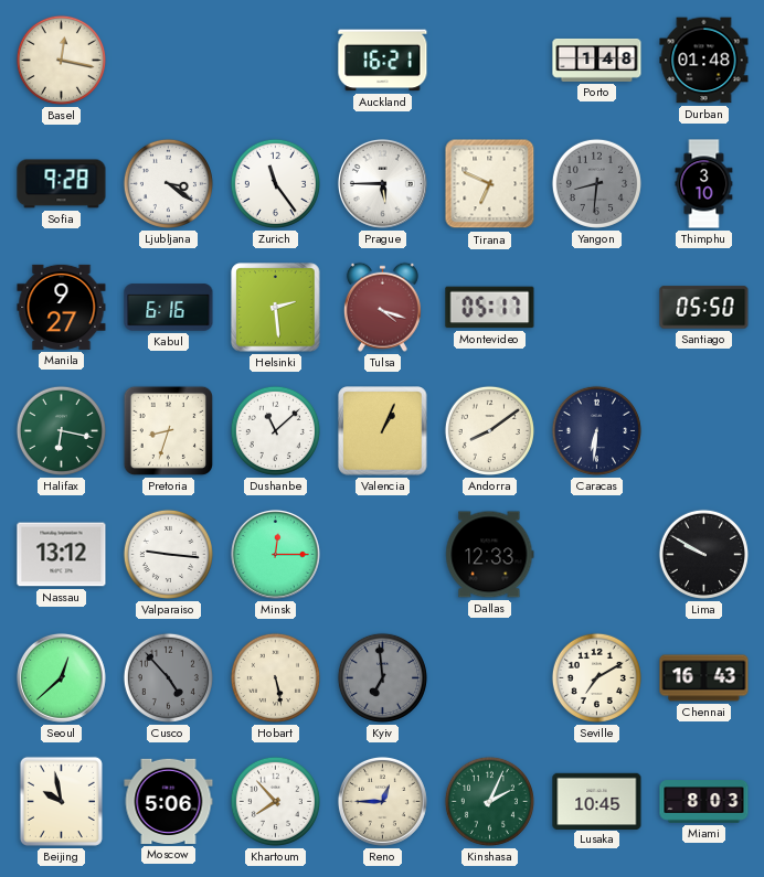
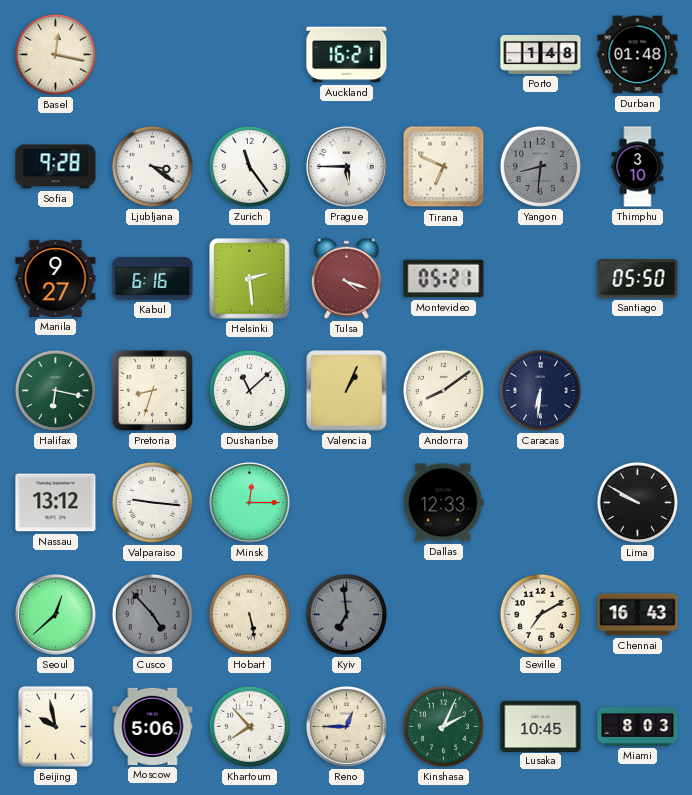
Montevideo: 05:17 -> 05:21 (444, 279)
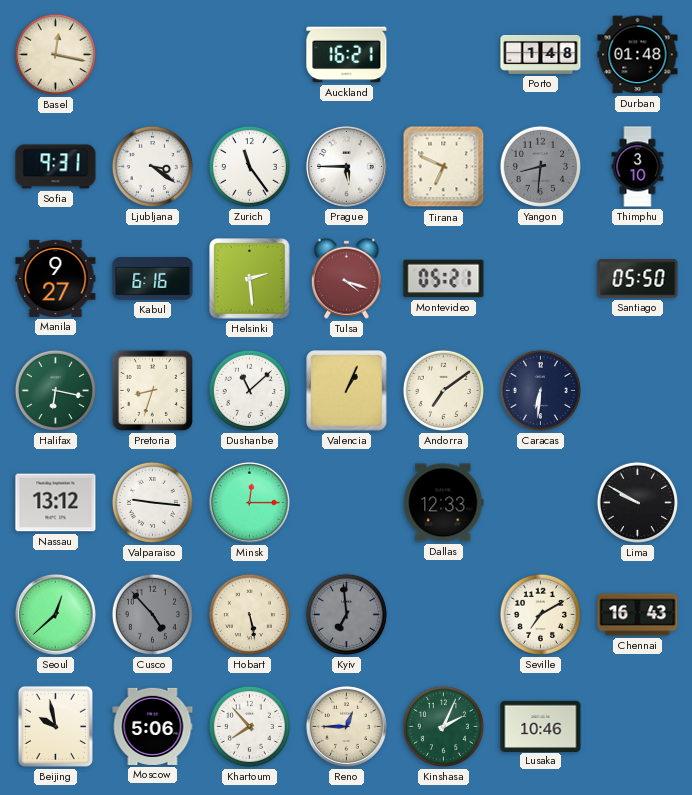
Sofia: 9:28 -> 9:31 (56, 167)
Andorra: 8:09 -> 7:09 (443, 390)
Lusaka: 10:45 -> 10:46 (541, 726)
Miami: 8:03 -> none (638, 727)
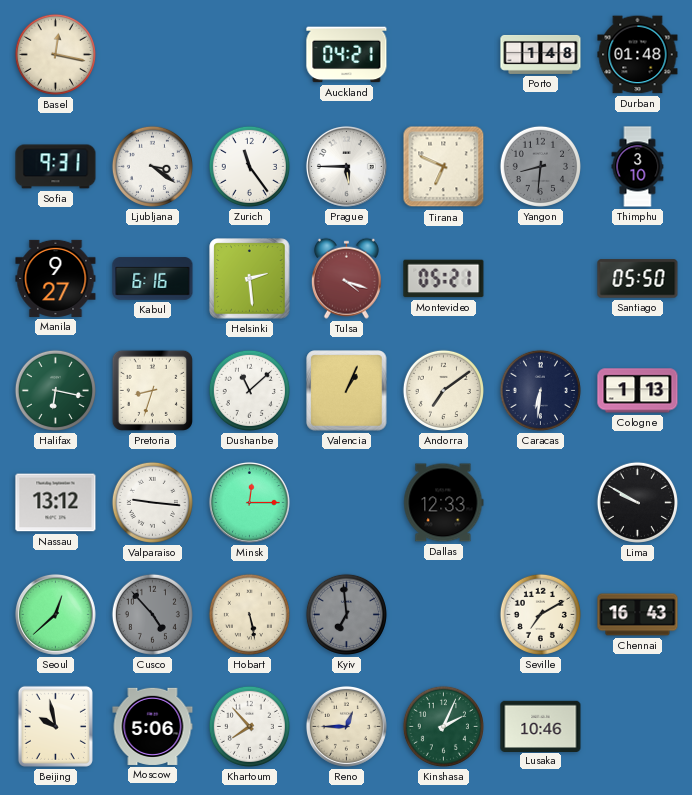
Auckland: 16:21 -> 04:21 (347, 55)
Cologne: none -> 1:13 (638, 391)
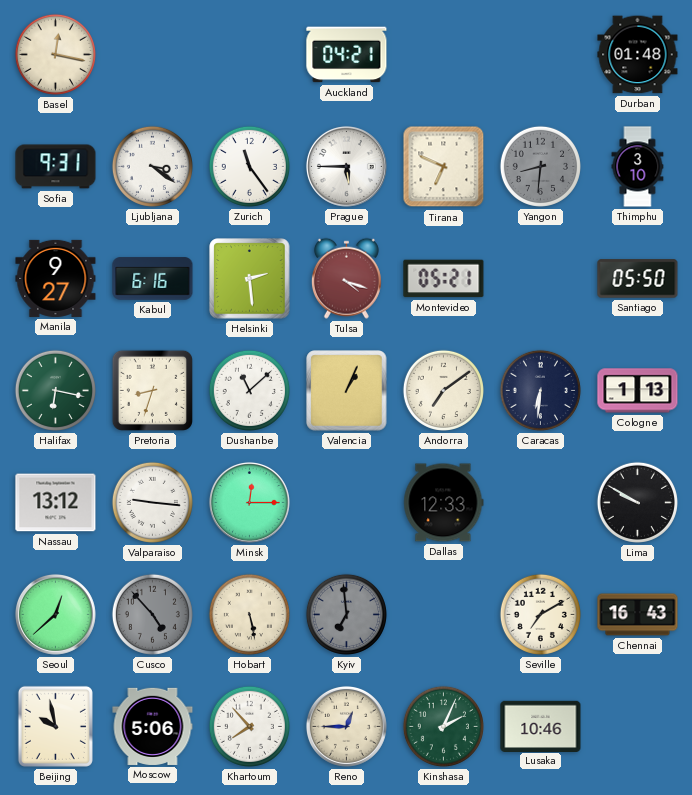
Porto: 1:48 -> none (541, 54)
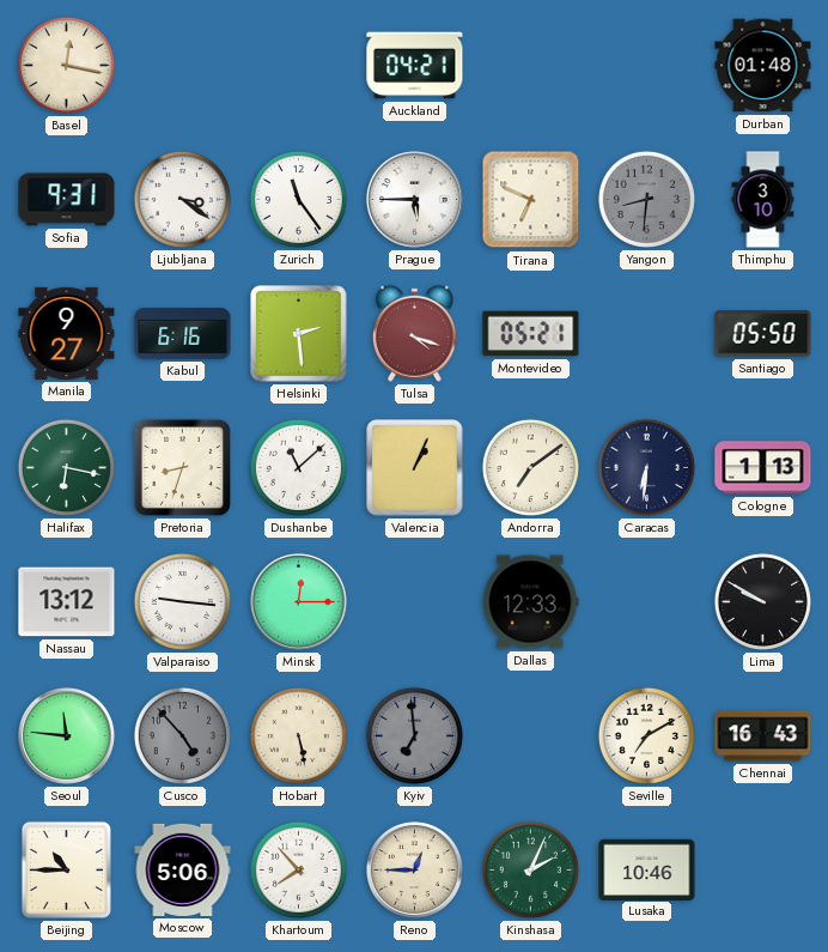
Seoul: 12:38 -> 11:46 (66, 735)
Beijing: 9:58 -> 10:45 (66, 869)
